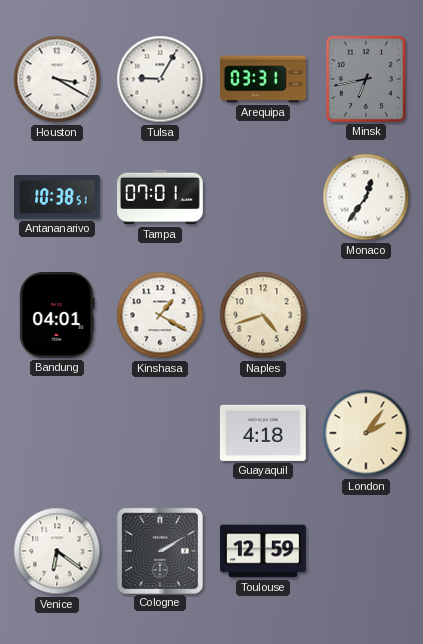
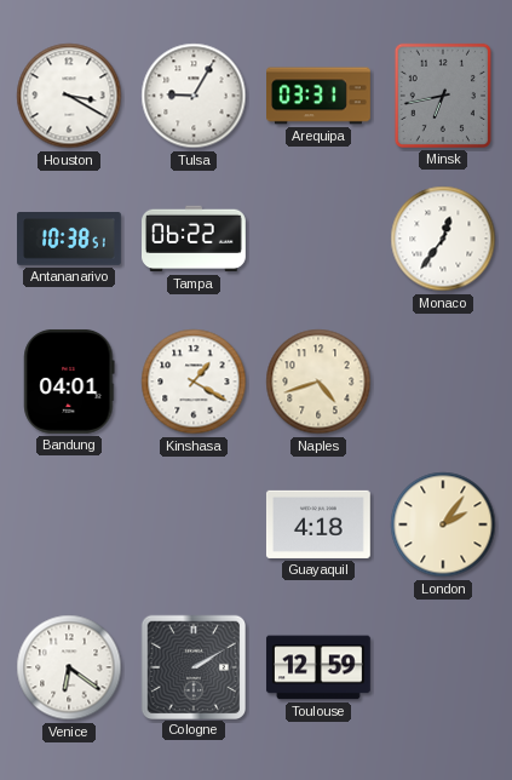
Tampa: 07:01 -> 06:22 (195, 239)
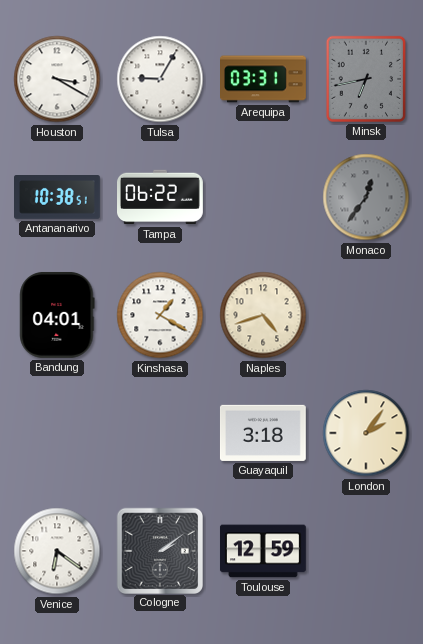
Monaco dial: white -> grey (366, 197)
Guayaquil: 4:18 -> 3:18 (263, 433)
Cologne: 2:10 -> 2:09 (159, 550)
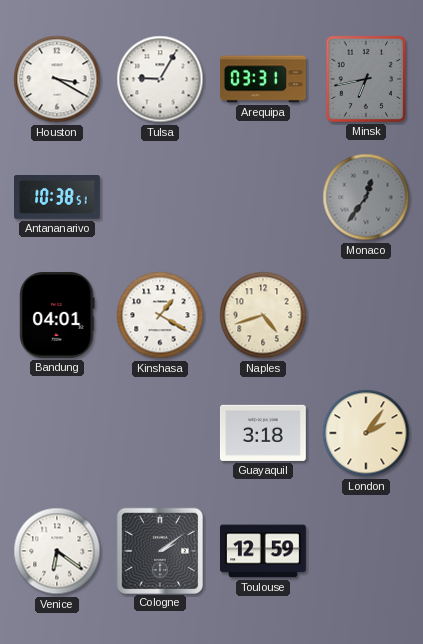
Tampa: 06:22 -> none (161, 197)
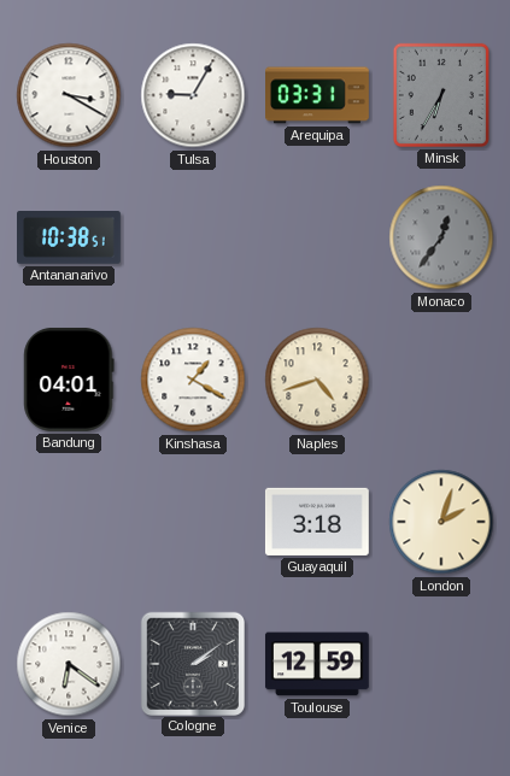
Minsk: 6:43 -> 6:35 (441, 95)
London: 2:06 -> 2:03 (441, 522)
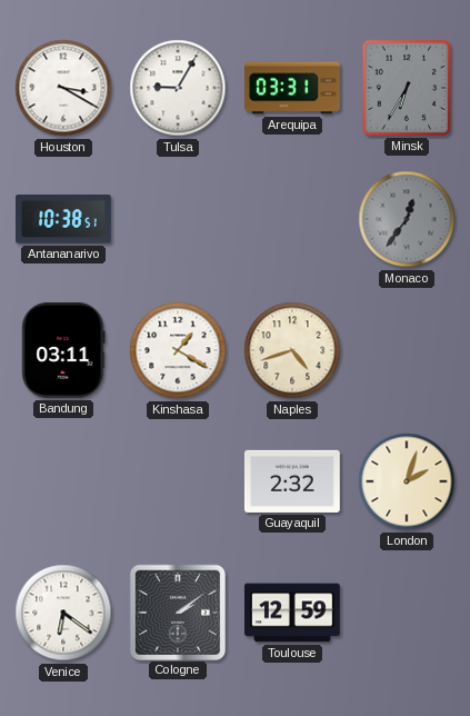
Bandung: 04:01 -> 03:11 (63, 350)
Guayaquil: 3:18 -> 2:32 (292, 481)
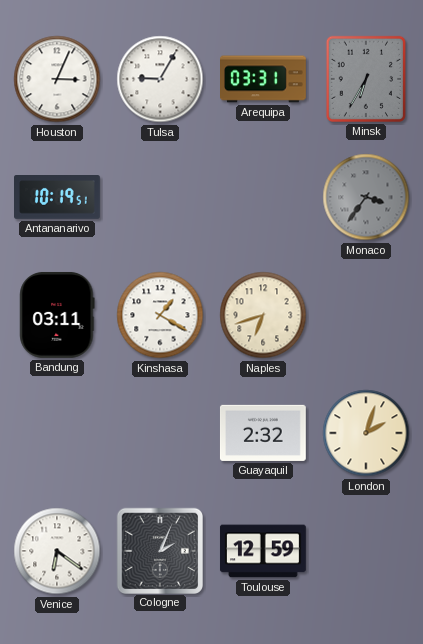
Houston: 3:20 -> 3:04 (57, 79)
Antananarivo: 10:38 -> 10:19 (58, 198)
Monaco: 12:36 -> 3:36 (366, 197)
Naples: 4:42 -> 6:42 (263, 315)
Cologne: 2:09 -> 2:04 (159, 550)
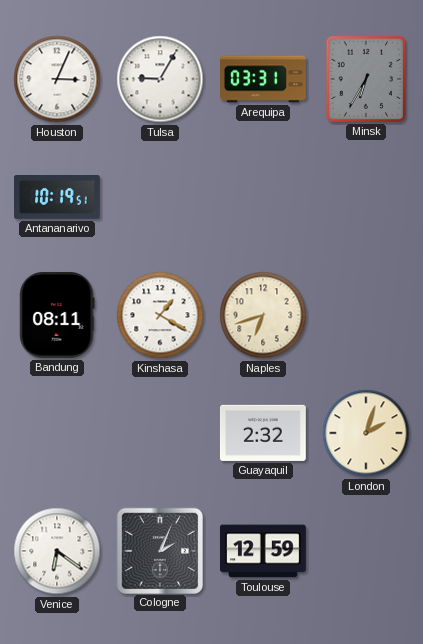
Monaco: 3:36 -> none (366, 197)
Bandung: 03:11 -> 08:11 (57, 315)
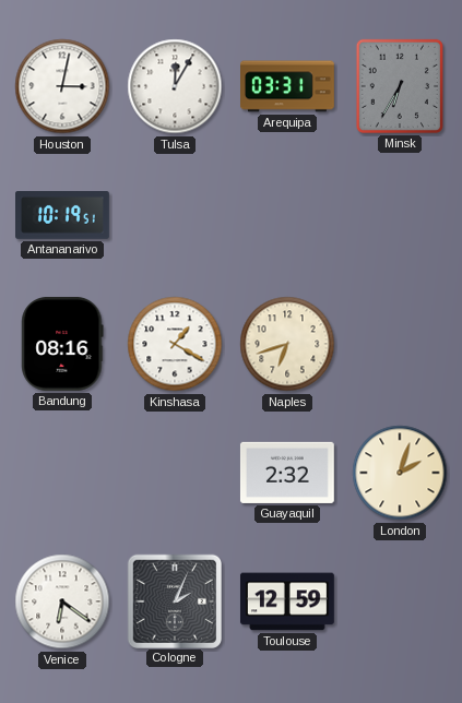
Houston: 3:04 -> 3:02 (62, 86)
Tulsa: 9:05 -> 12:05 (175, 86)
Bandung: 08:11 -> 08:16 (62, 344)
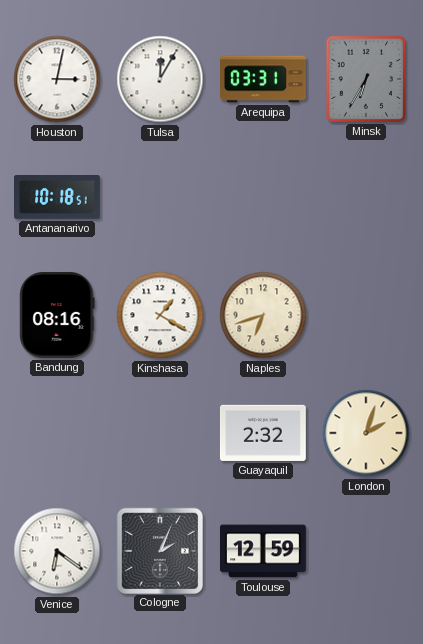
Antananarivo: 10:19 -> 10:18 (58, 198)
